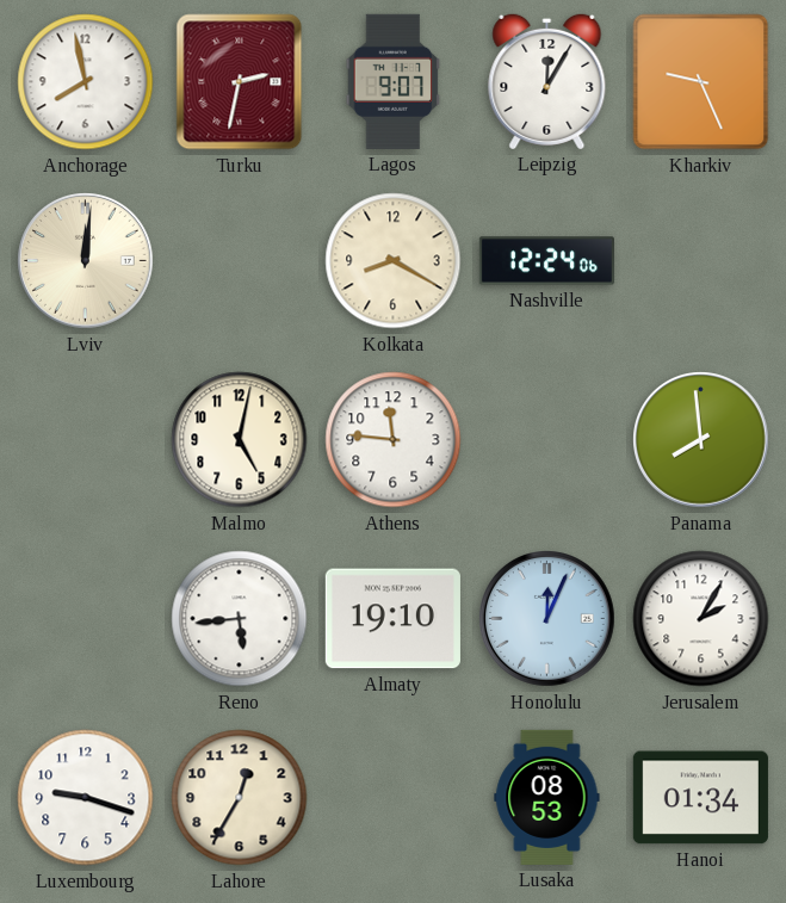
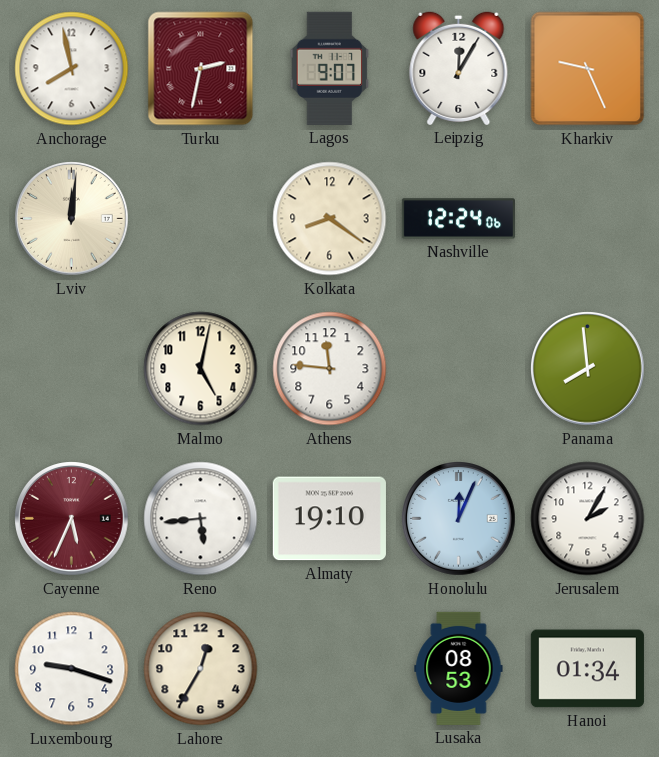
Kolkata: 8:20 -> 8:21 (330, 219)
Cayenne: none -> 5:34 (72, 519)
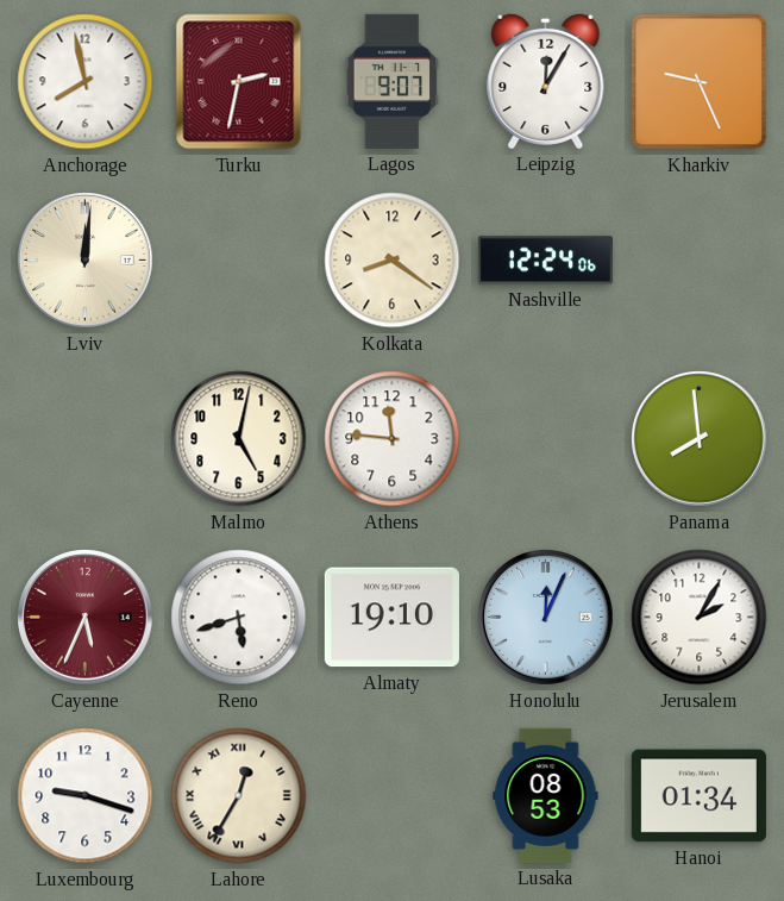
Reno: 5:44 -> 5:42 (239, 618)
Lahore numerals: Arabic -> Roman (239, 796)
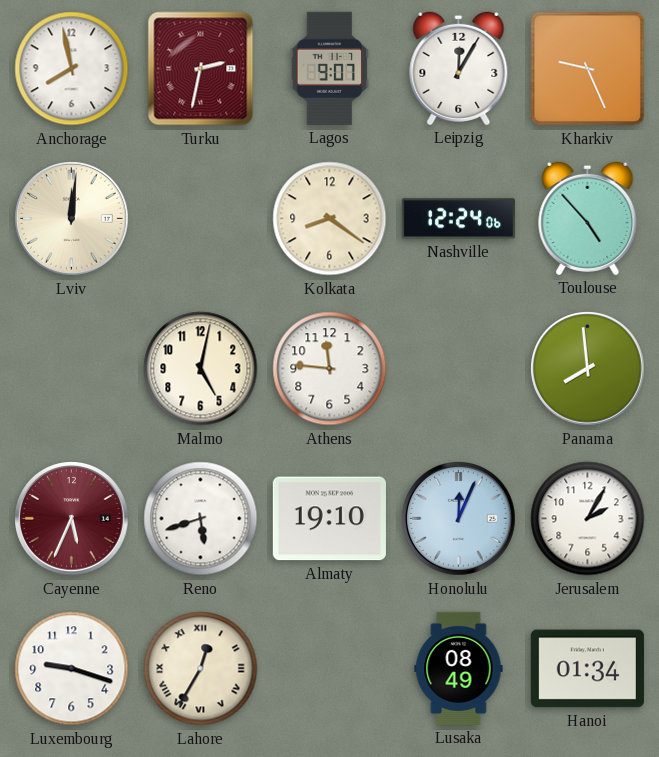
Toulouse: none -> 4:53 (588, 218)
Lusaka: 08:53 -> 08:49 (459, 668)
